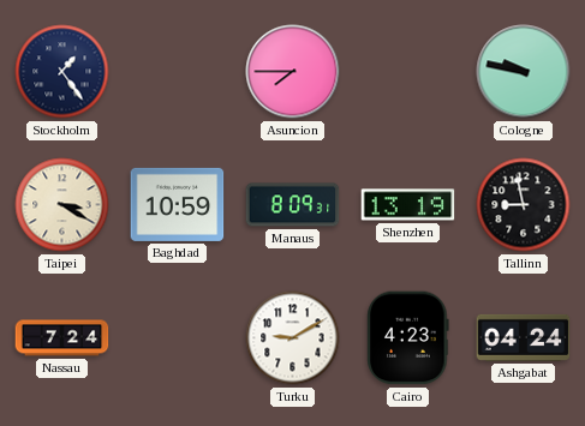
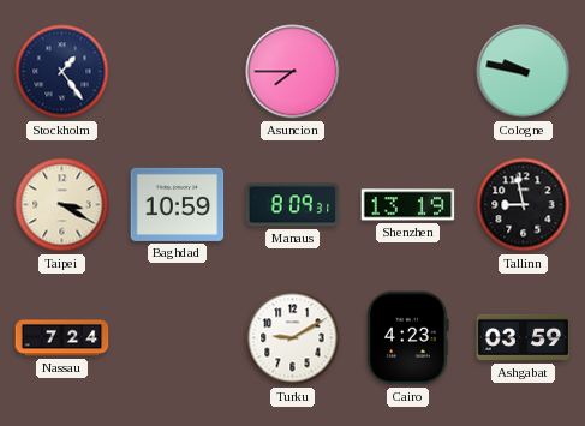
Ashgabat: 04:24 -> 03:59 (524, 337)
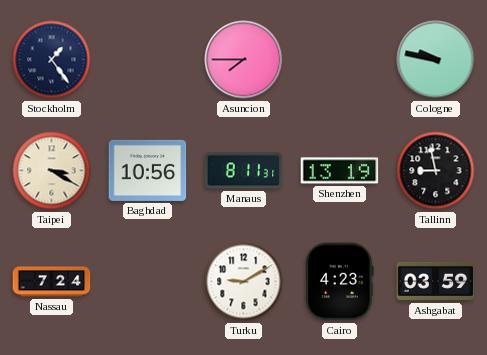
Baghdad: 10:59 -> 10:56 (148, 170)
Manaus: 8:09 -> 8:11 (244, 171)
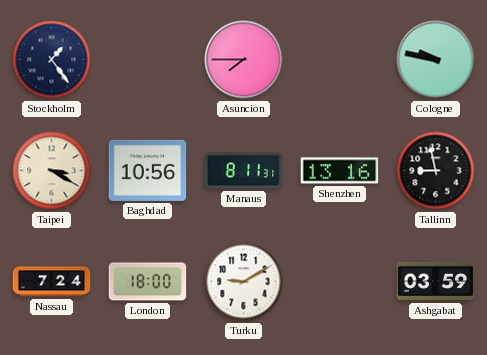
Shenzhen: 13:19 -> 13:16 (340, 171)
London: none -> 18:00 (148, 282)
Cairo: 4:23 -> none (340, 282)
